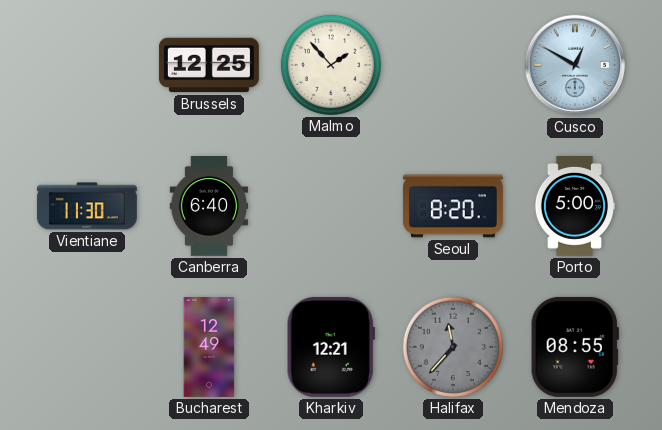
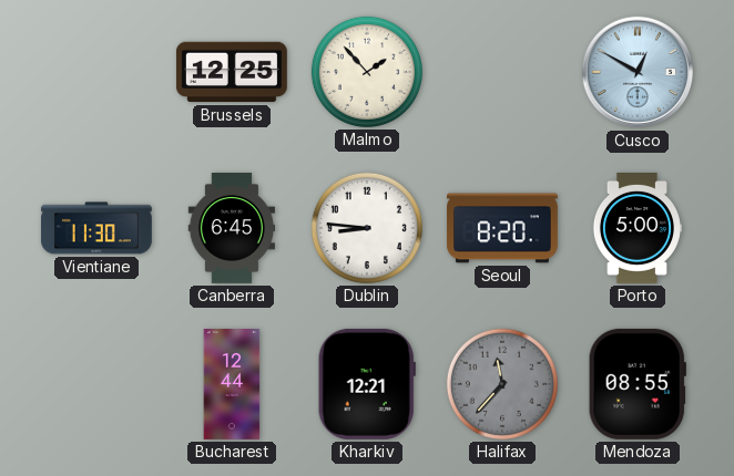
Canberra: 6:40 -> 6:45 (232, 229)
Dublin: none -> 8:46 (367, 228)
Bucharest: 12:49 -> 12:44 (232, 385)
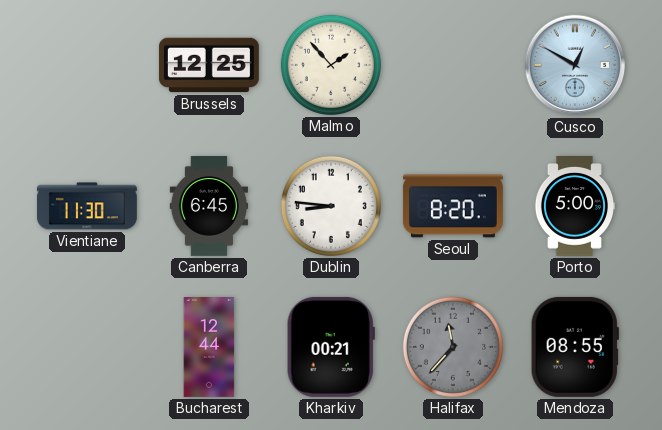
Kharkiv: 12:21 -> 00:21 (331, 347)
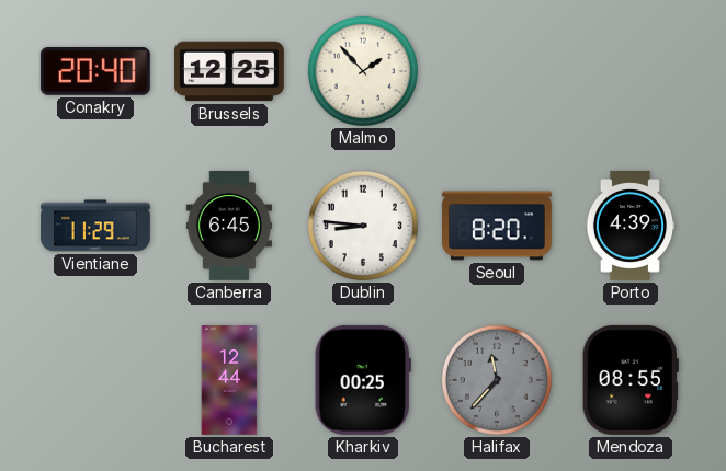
Conakry: none -> 20:40 (95, 71)
Cusco: 12:50 -> none (575, 65)
Vientiane: 11:30 -> 11:29 (95, 226)
Porto: 5:00 -> 4:39 (629, 226)
Kharkiv: 00:21 -> 00:25 (363, 380)
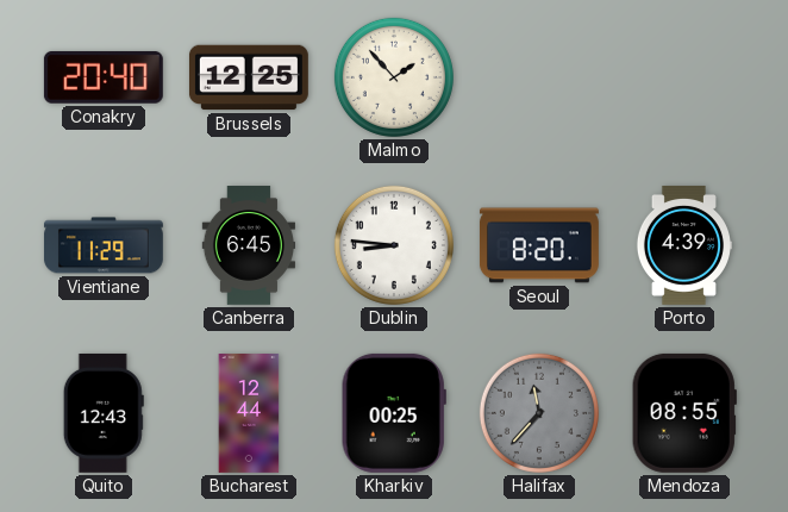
Quito: none -> 12:43 (104, 413)
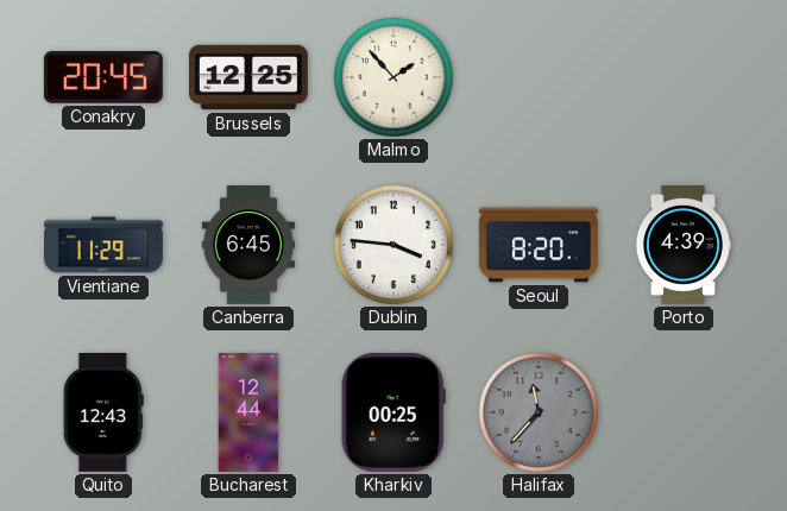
Conakry: 20:40 -> 20:45 (103, 77)
Dublin: 8:46 -> 3:46 (393, 245)
Mendoza: 08:55 -> none (684, 413)
